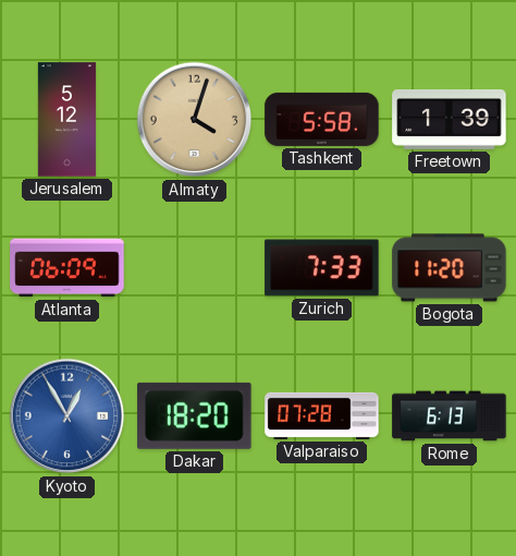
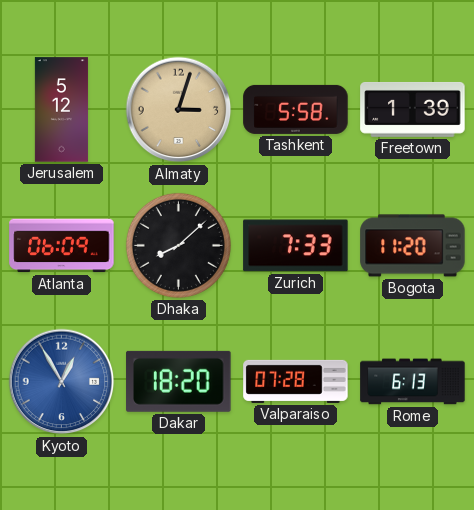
Almaty: 4:03 -> 3:03 (179, 110)
Dhaka: none -> 8:08 (178, 245)
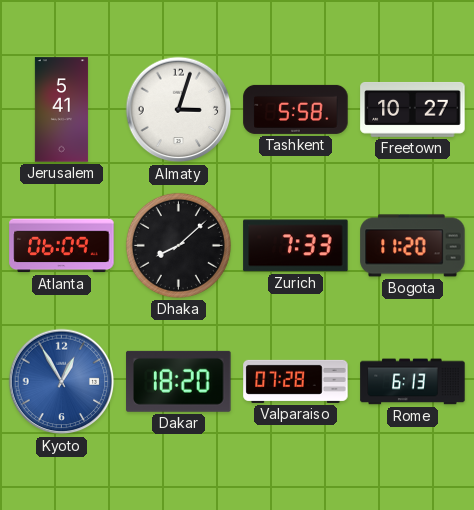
Jerusalem: 5:12 -> 5:41 (61, 110)
Almaty dial: champagne -> white (179, 110)
Freetown: 1:39 -> 10:27 (413, 110)
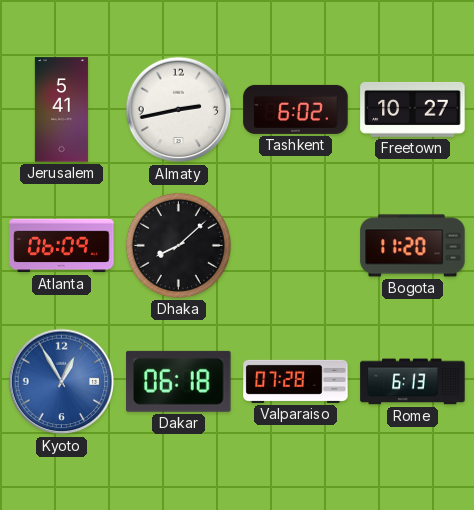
Almaty: 3:03 -> 2:43 (179, 110)
Tashkent: 5:58 -> 6:02 (296, 109)
Zurich: 7:33 -> none (296, 246)
Dakar: 18:20 -> 06:18 (179, 381)
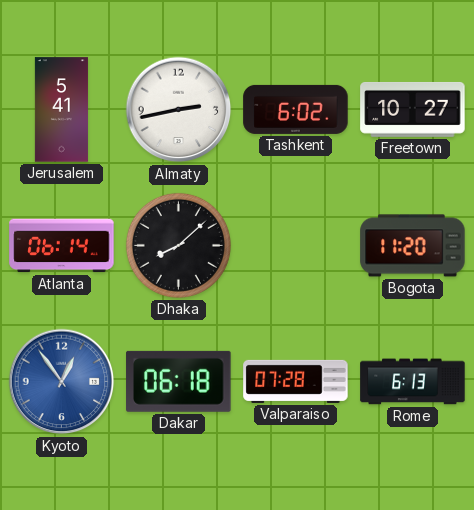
Atlanta: 06:09 -> 06:14 (62, 246)
Kyoto: 12:55 -> 12:54 (62, 382)
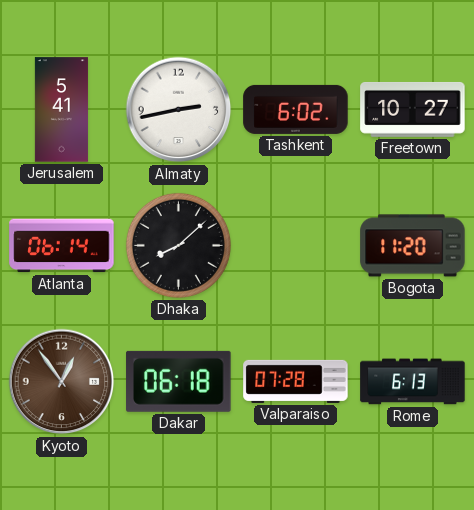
Kyoto dial: blue -> brown (62, 382)
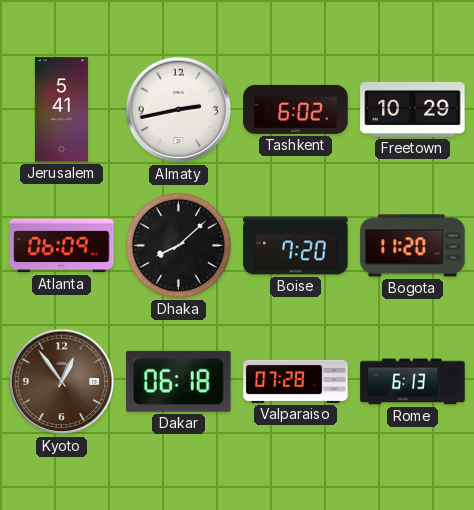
Freetown: 10:27 -> 10:29 (413, 110)
Atlanta: 06:14 -> 06:09 (62, 246)
Boise: none -> 7:20 (296, 246)
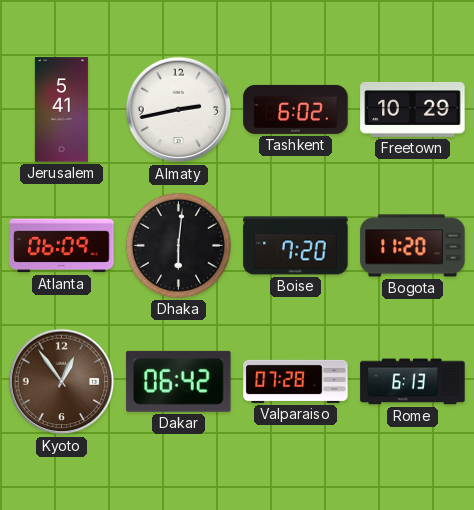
Dhaka: 8:08 -> 6:01 (178, 245)
Dakar: 06:18 -> 06:42 (179, 381)
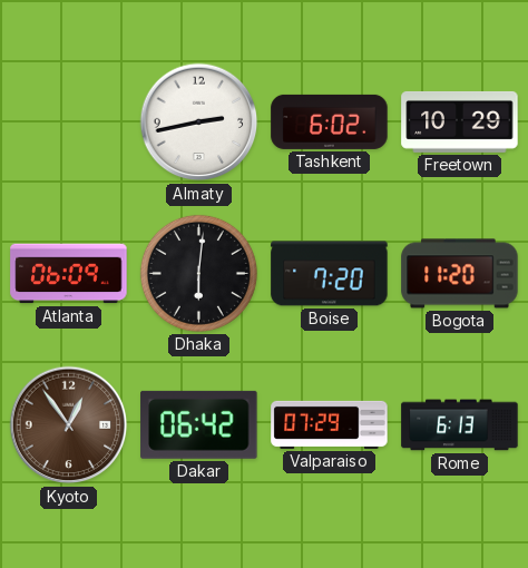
Jerusalem: 5:41 -> none (61, 110)
Valparaiso: 07:28 -> 07:29 (330, 424)
